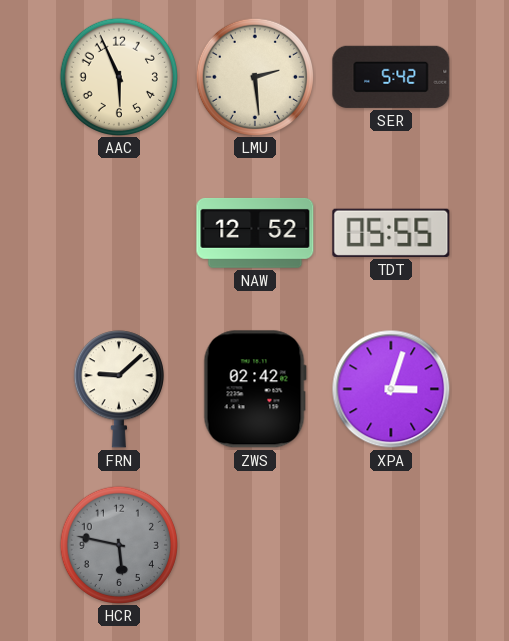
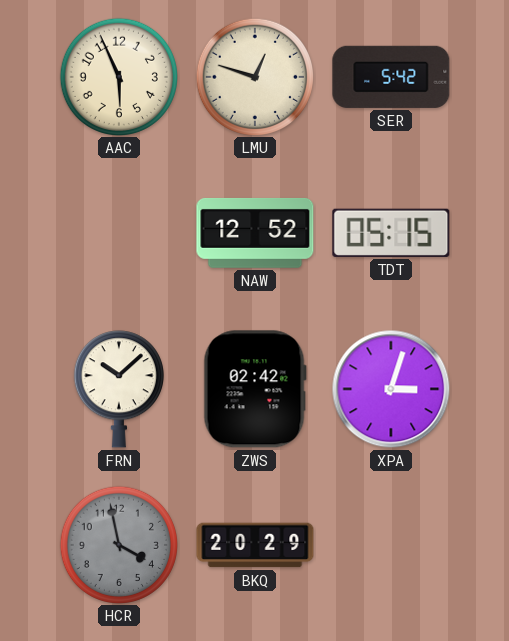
LMU: 2:29 -> 12:48 (254, 76)
TDT: 05:55 -> 05:15 (391, 233)
FRN: 9:08 -> 10:08 (119, 389)
HCR: 5:47 -> 3:58 (118, 544)
BKQ: none -> 20:29 (255, 545)
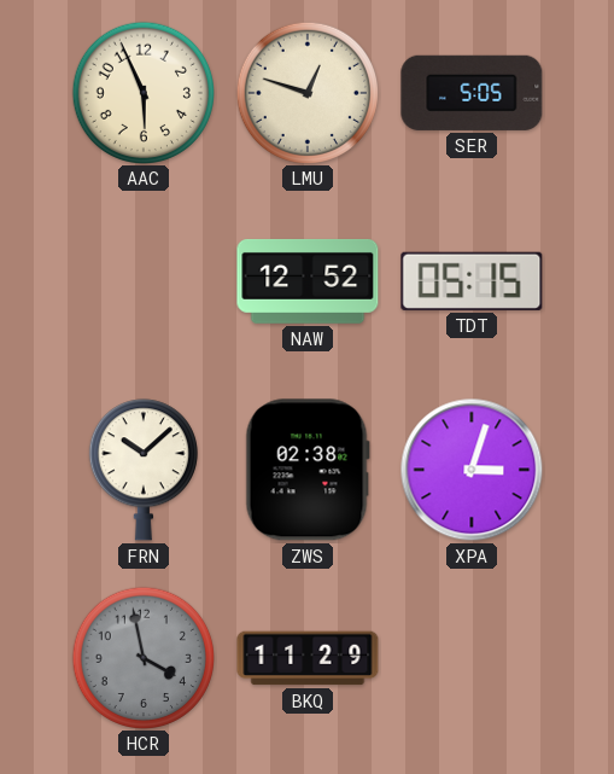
SER: 5:42 -> 5:05 (472, 93)
ZWS: 02:42 -> 02:38 (308, 470)
BKQ: 20:29 -> 11:29 (308, 658)
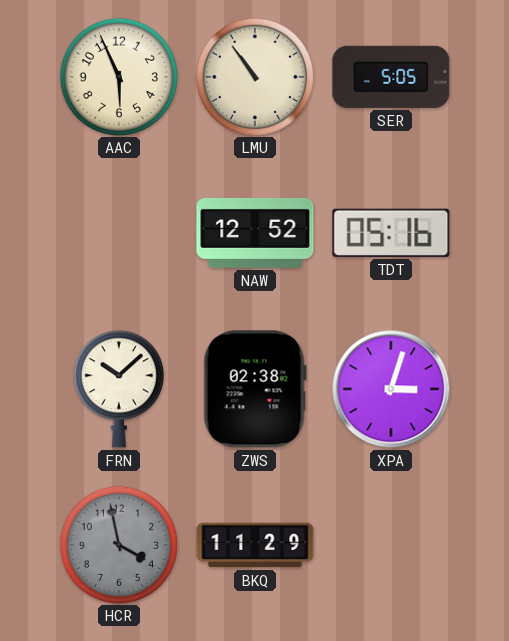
LMU: 12:48 -> 10:54 (254, 76)
TDT: 05:15 -> 05:16 (391, 233)
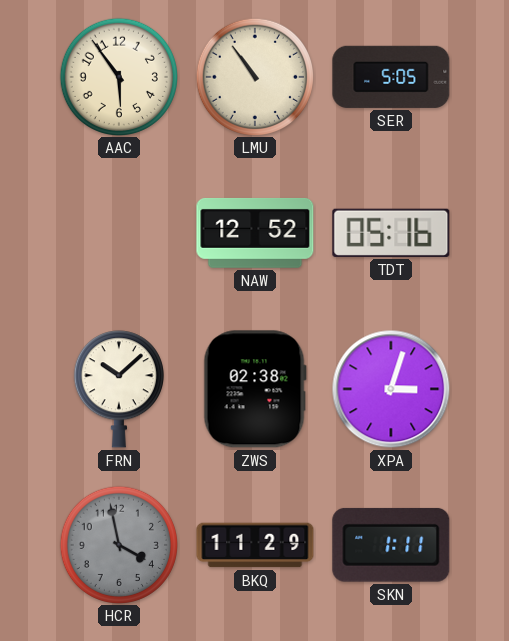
AAC: 5:56 -> 5:54 (118, 76)
SKN: none -> 1:11 (391, 545)
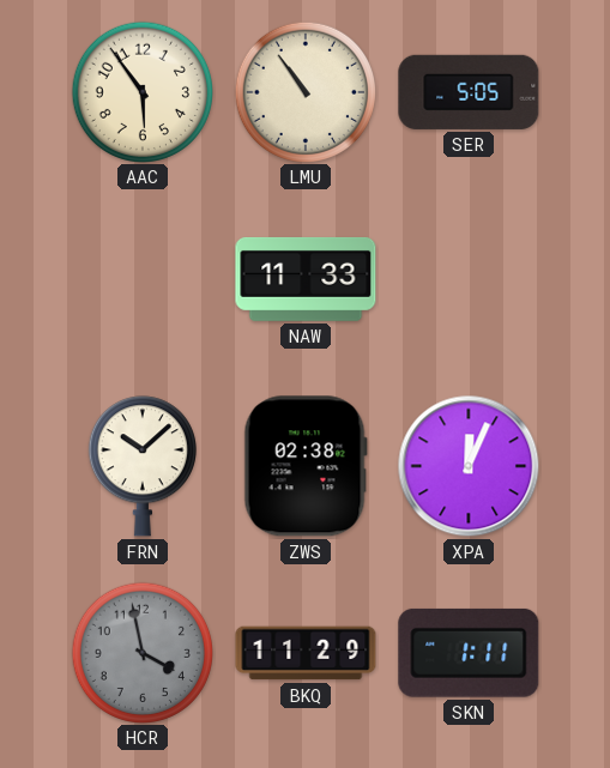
NAW: 12:52 -> 11:33 (306, 279)
TDT: 05:16 -> none (391, 233)
XPA: 3:03 -> 12:04 (469, 466)
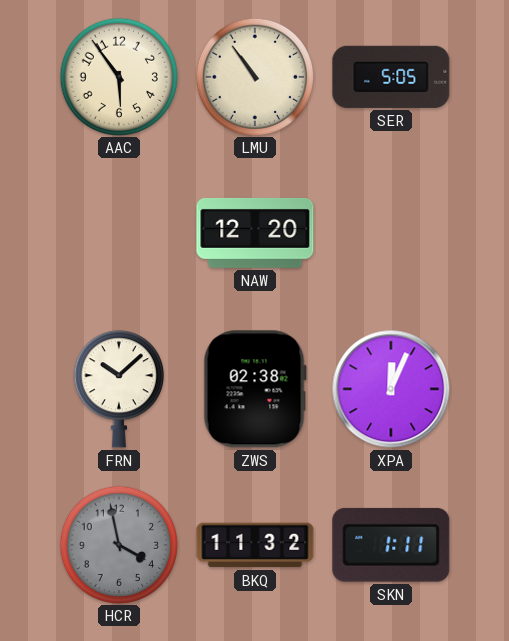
NAW: 11:33 -> 12:20 (255, 233)
BKQ: 11:29 -> 11:32 (255, 545)
